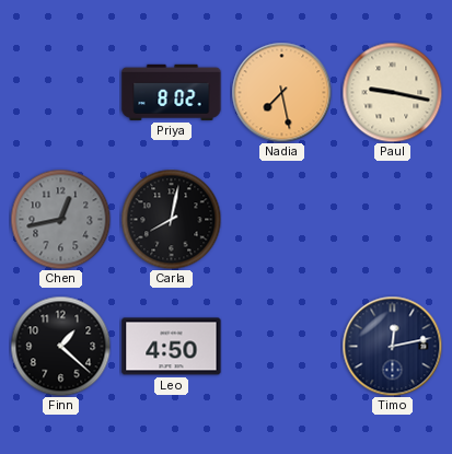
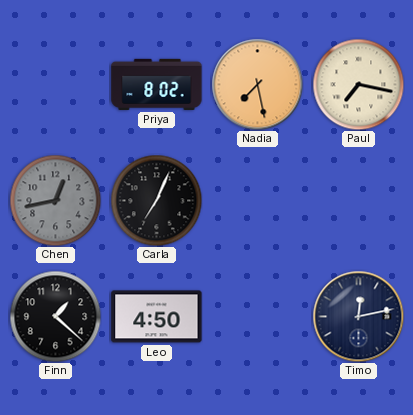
Paul: 9:17 -> 7:17 (358, 84)
Carla: 8:02 -> 7:04 (156, 200)
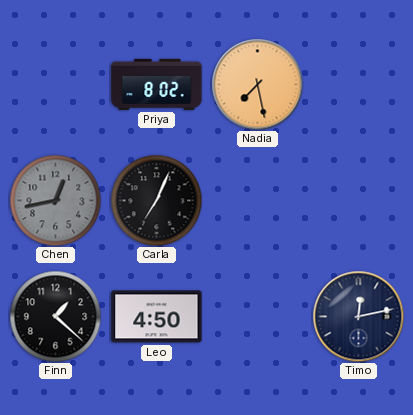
Paul: 7:17 -> none (358, 84)
